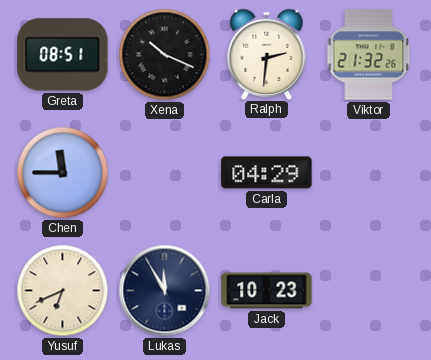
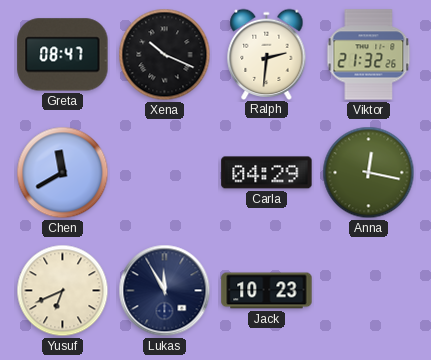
Greta: 08:51 -> 08:47 (63, 55)
Chen: 11:45 -> 11:40 (63, 173)
Anna: none -> 12:17 (369, 173)
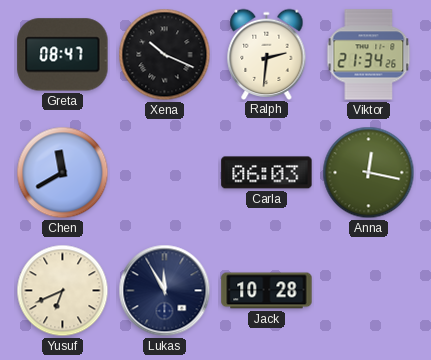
Viktor: 21:32 -> 21:34 (369, 55)
Carla: 04:29 -> 06:03 (267, 173)
Jack: 10:23 -> 10:28 (267, 291)
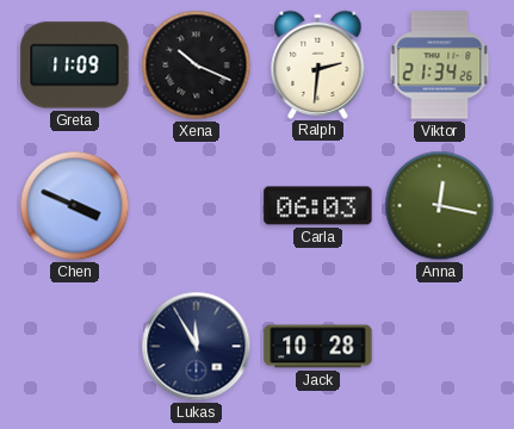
Greta: 08:47 -> 11:09 (75, 66)
Chen: 11:40 -> 3:49 (75, 206)
Yusuf: 6:41 -> none (63, 291)
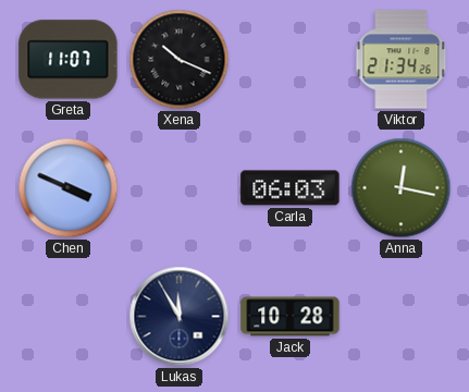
Greta: 11:09 -> 11:07 (69, 60)
Ralph: 2:31 -> none (318, 64)
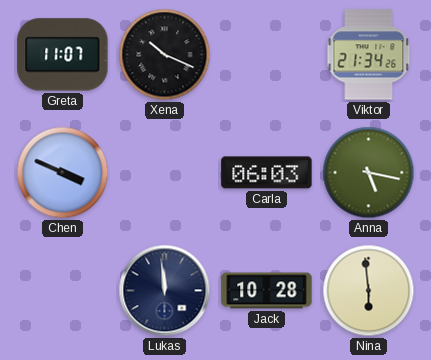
Anna: 12:17 -> 5:17 (369, 173)
Lukas: 11:55 -> 11:59 (165, 291)
Nina: none -> 5:59 (369, 291)
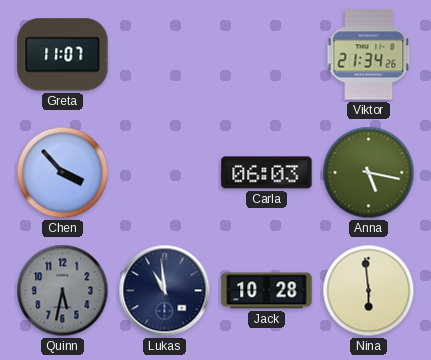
Xena: 10:19 -> none (165, 55)
Chen: 3:49 -> 3:53 (63, 173)
Quinn: none -> 5:32 (63, 291)
Lukas: 11:59 -> 10:59 (165, 291)
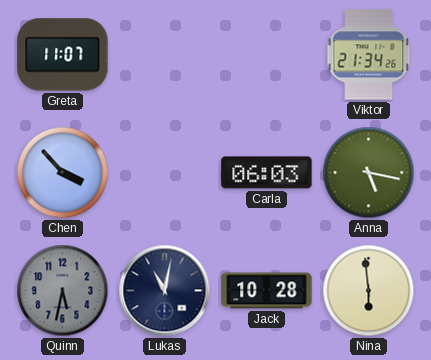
Lukas: 10:59 -> 11:02 (165, 291)
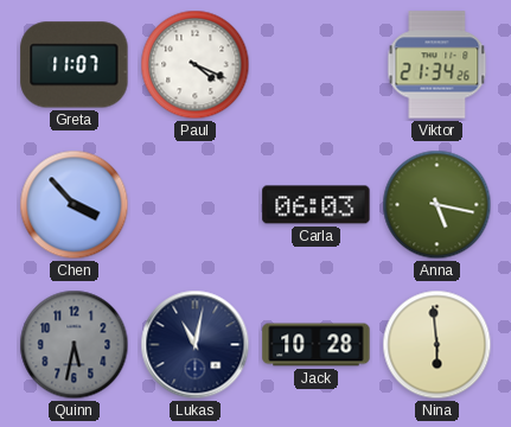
Paul: none -> 4:19 (196, 65)
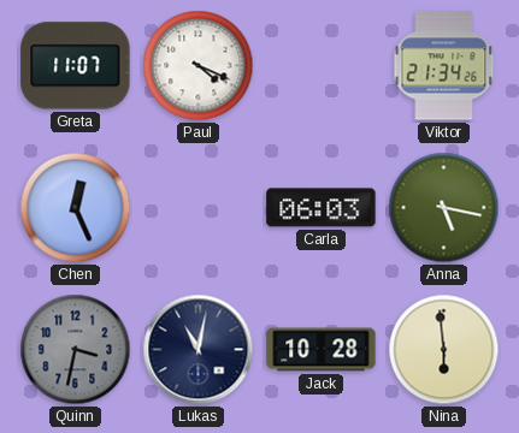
Chen: 3:53 -> 12:26 (76, 208)
Quinn: 5:32 -> 3:32 (76, 350)
